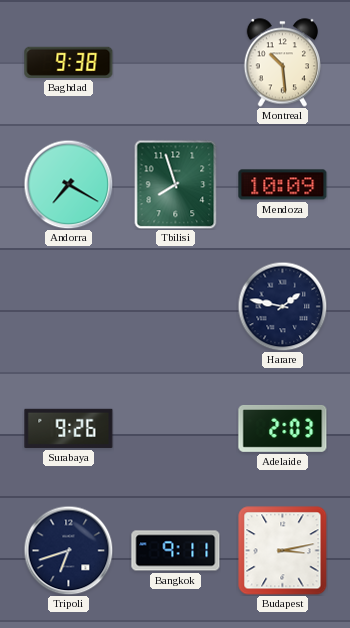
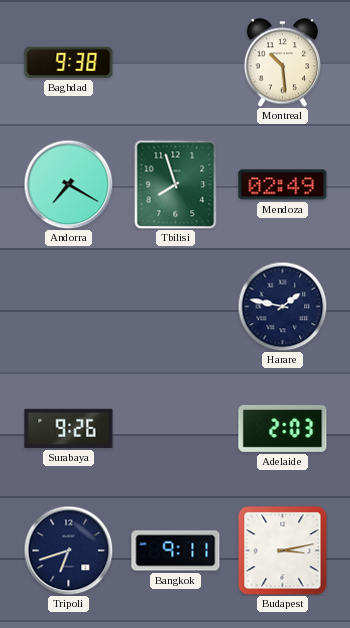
Mendoza: 10:09 -> 02:49 (283, 185)
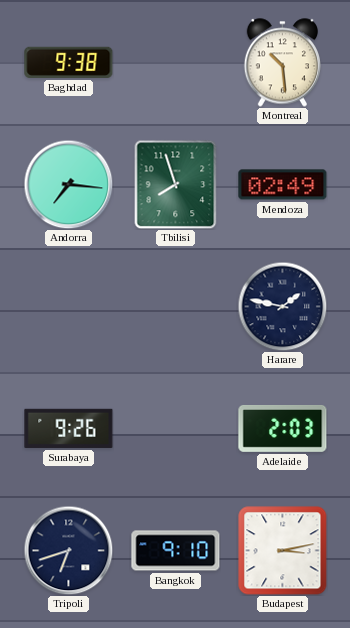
Andorra: 7:20 -> 7:16 (68, 184)
Bangkok: 9:11 -> 9:10 (176, 551)
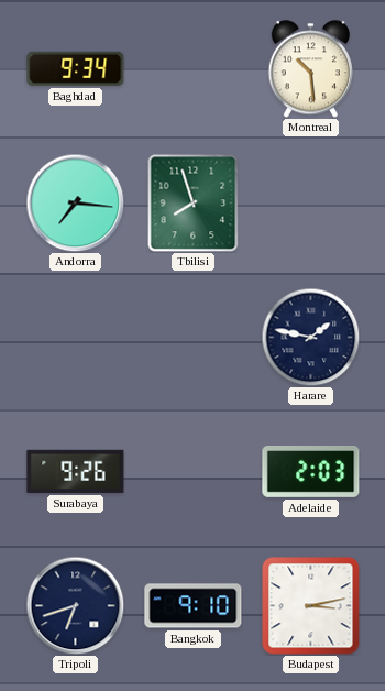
Baghdad: 9:38 -> 9:34 (76, 68)
Mendoza: 02:49 -> none (283, 185)
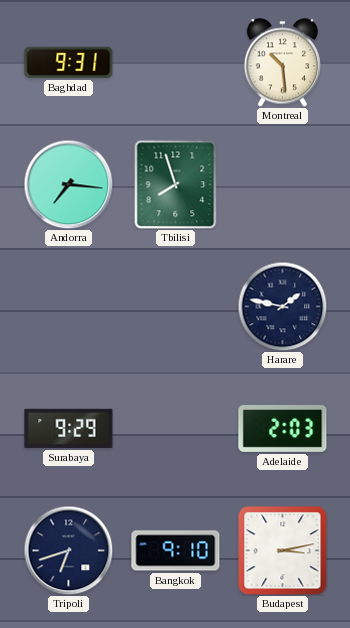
Baghdad: 9:34 -> 9:31 (69, 62)
Surabaya: 9:26 -> 9:29 (69, 428)
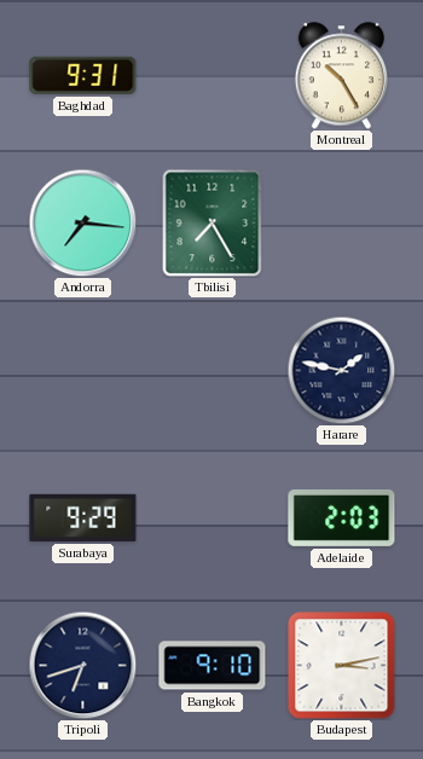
Montreal: 10:29 -> 10:25 (341, 76)
Tbilisi: 7:57 -> 7:25 (213, 222)
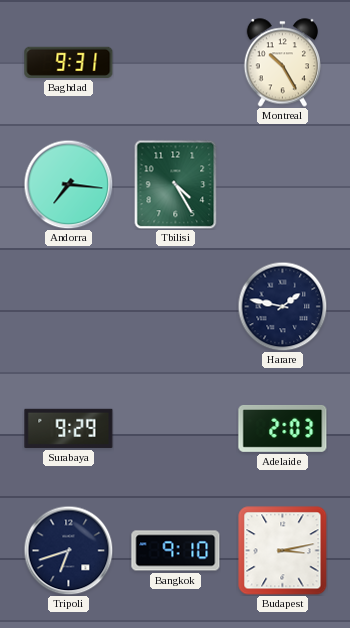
Tbilisi: 7:25 -> 4:25 (176, 184)
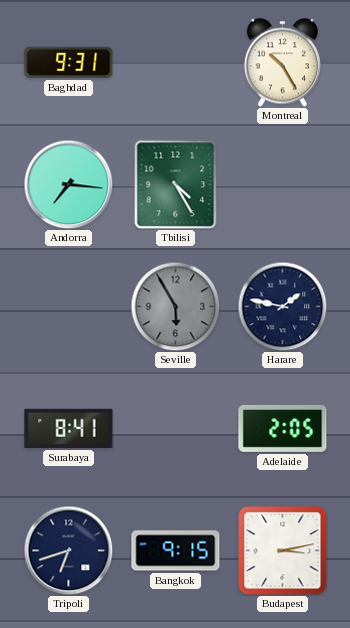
Seville: none -> 5:55 (175, 306)
Surabaya: 9:29 -> 8:41 (69, 428)
Adelaide: 2:03 -> 2:05 (283, 428)
Bangkok: 9:10 -> 9:15 (176, 551)
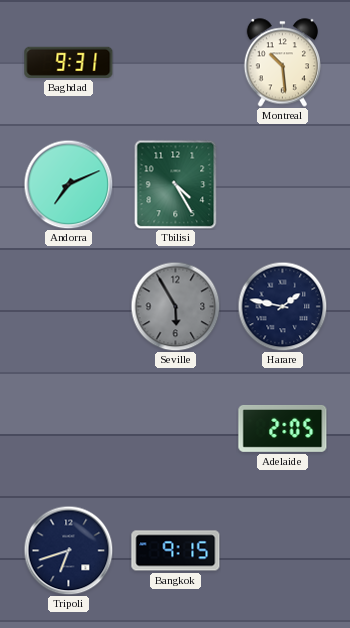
Montreal: 10:25 -> 10:29 (282, 63)
Andorra: 7:16 -> 7:11 (68, 184)
Surabaya: 8:41 -> none (69, 428)
Budapest: 3:13 -> none (283, 551)
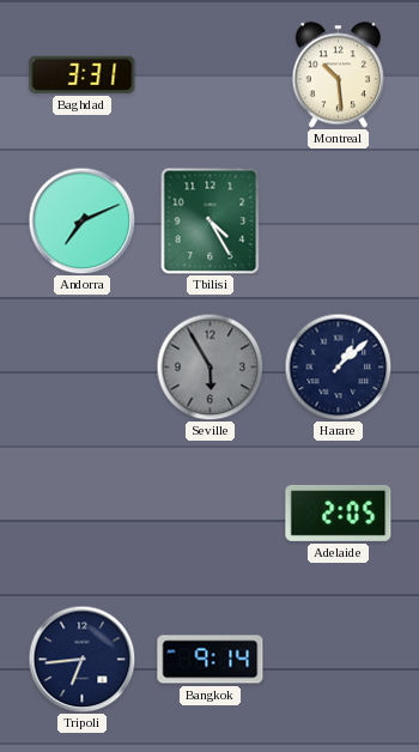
Baghdad: 9:31 -> 3:31 (83, 74)
Harare: 1:47 -> 1:08 (338, 366)
Tripoli: 6:42 -> 6:44 (81, 659)
Bangkok: 9:15 -> 9:14 (211, 660)
